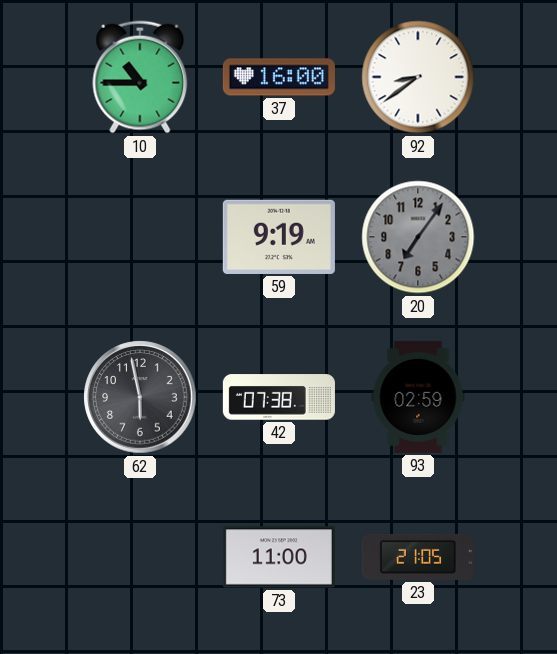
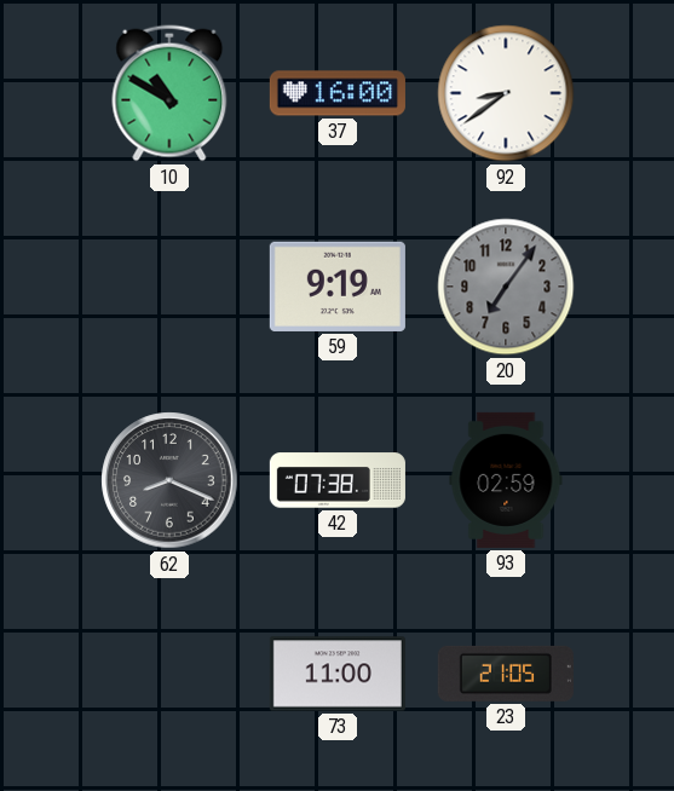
10: 10:45 -> 10:50 (169, 93)
62: 5:58 -> 8:19 (169, 480)
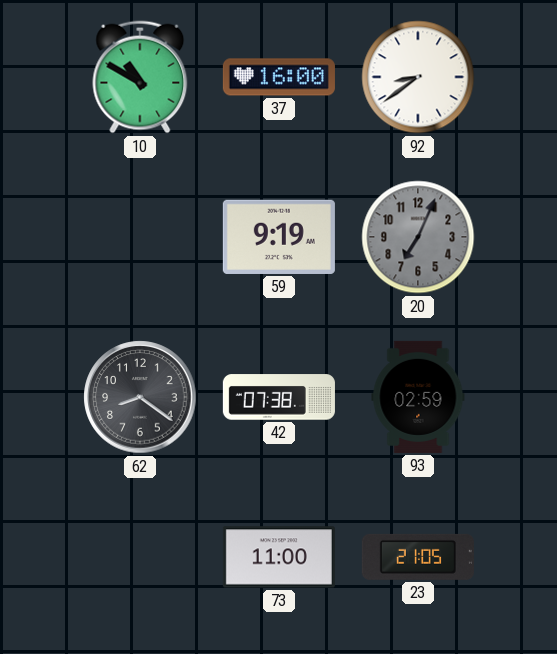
20: 7:06 -> 7:04 (418, 237)
62: 8:19 -> 8:21 (140, 397)
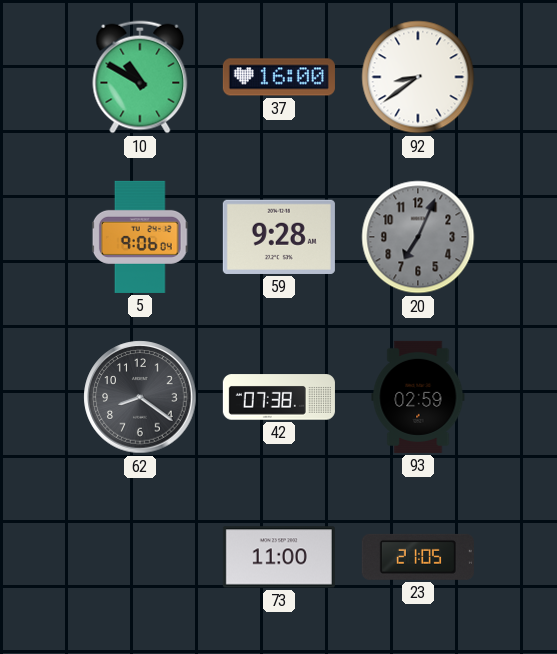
5: none -> 9:06 (140, 237)
59: 9:19 -> 9:28 (279, 237)
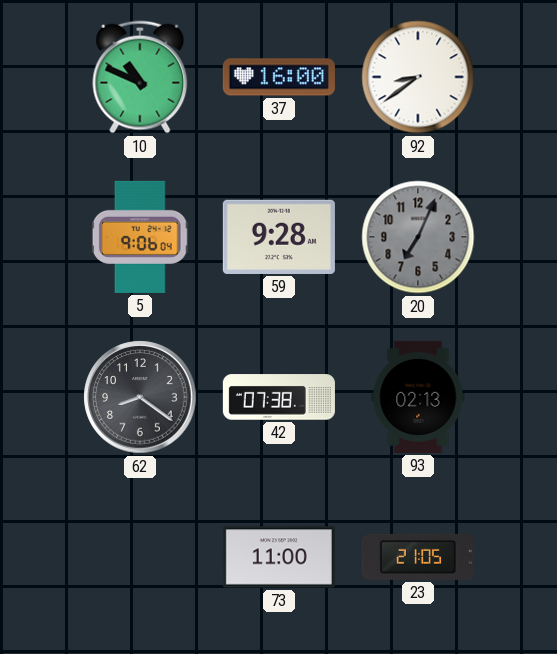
10: 10:50 -> 10:49 (140, 77)
93: 02:59 -> 02:13 (418, 397)
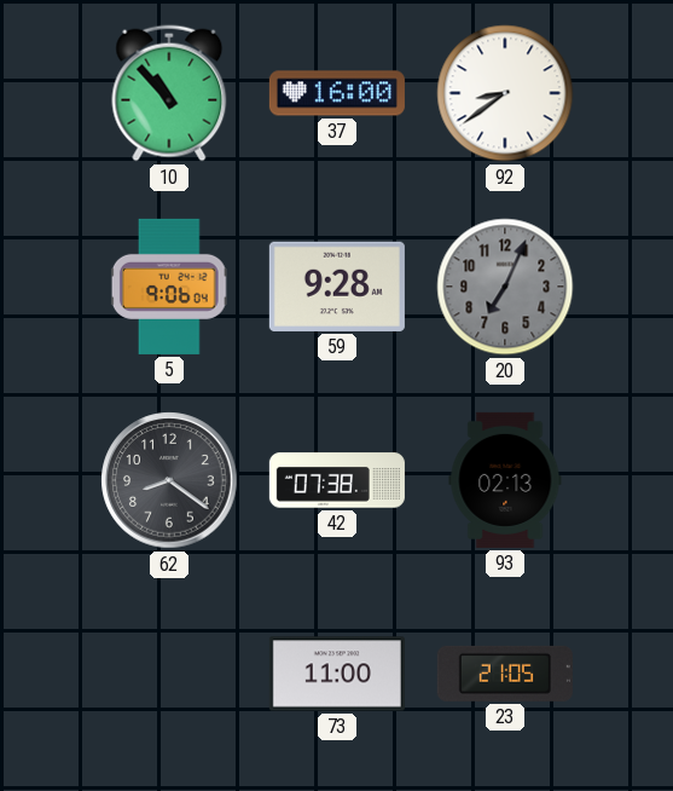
10: 10:49 -> 10:53 (169, 93)
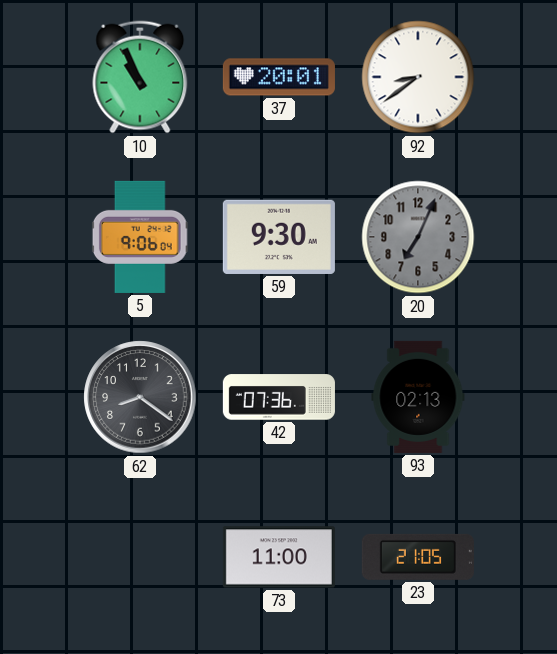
10: 10:53 -> 10:56 (140, 77)
37: 16:00 -> 20:01 (279, 77)
59: 9:28 -> 9:30 (279, 237)
42: 07:38 -> 07:36 (279, 397)
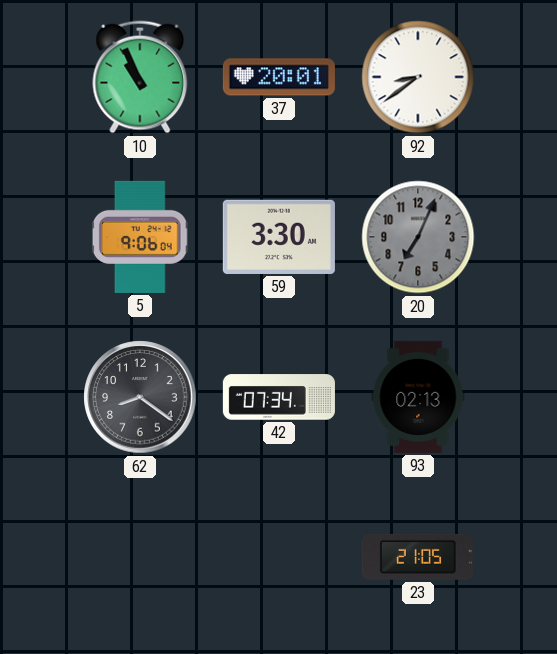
59: 9:30 -> 3:30 (279, 237)
42: 07:36 -> 07:34 (279, 397)
73: 11:00 -> none (279, 557)
